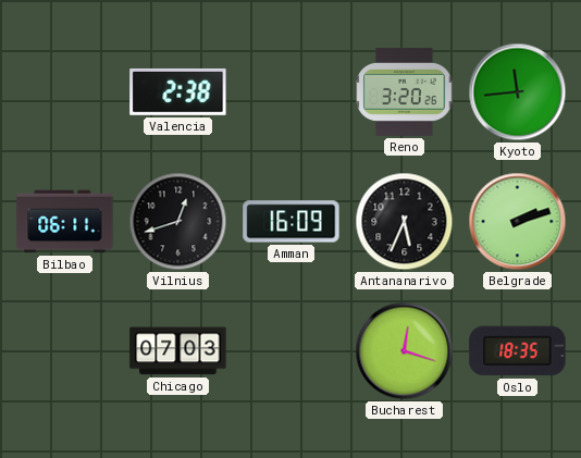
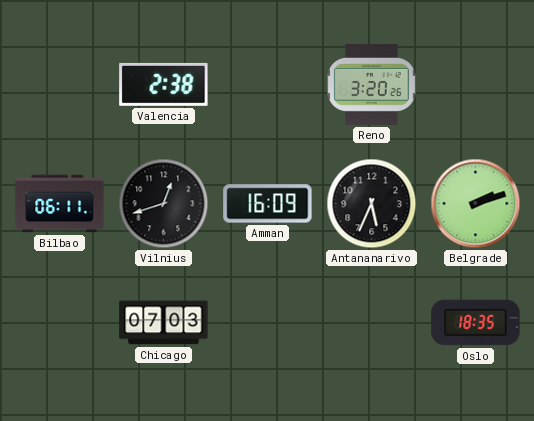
Kyoto: 11:44 -> none (518, 92)
Bucharest: 12:18 -> none (405, 351)
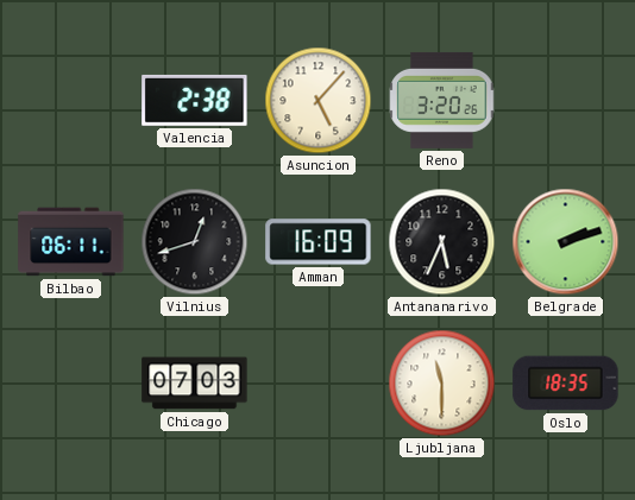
Asuncion: none -> 5:07 (319, 101)
Ljubljana: none -> 11:30 (442, 384)
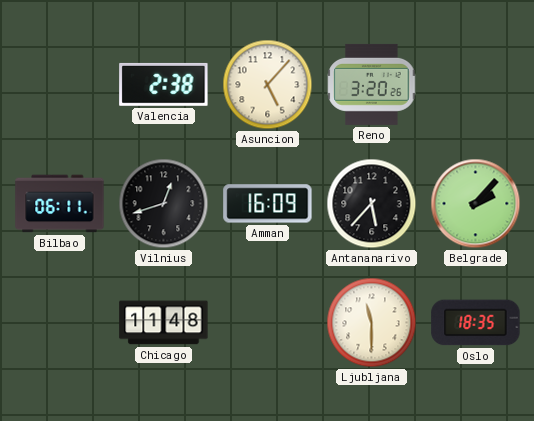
Antananarivo: 5:34 -> 5:37 (372, 204)
Belgrade: 2:12 -> 2:07 (476, 204)
Chicago: 07:03 -> 11:48 (164, 323)
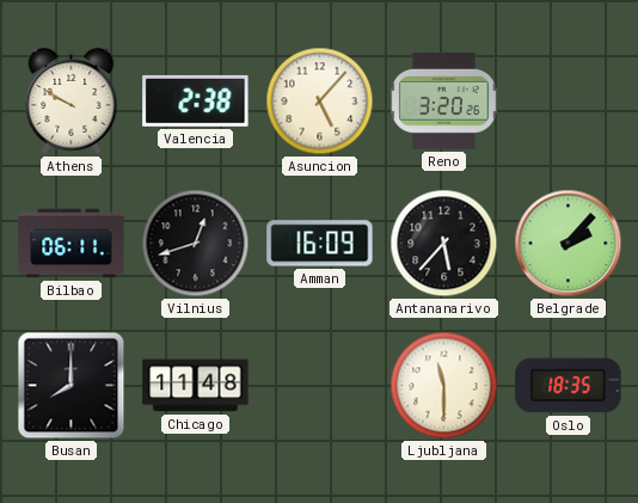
Athens: none -> 9:50 (72, 100)
Busan: none -> 8:00 (72, 386)
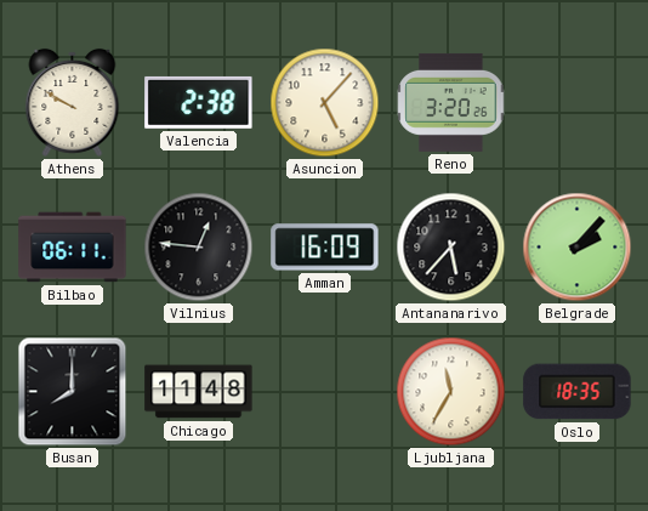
Vilnius: 12:42 -> 12:46 (199, 248)
Ljubljana: 11:30 -> 11:35 (451, 392)
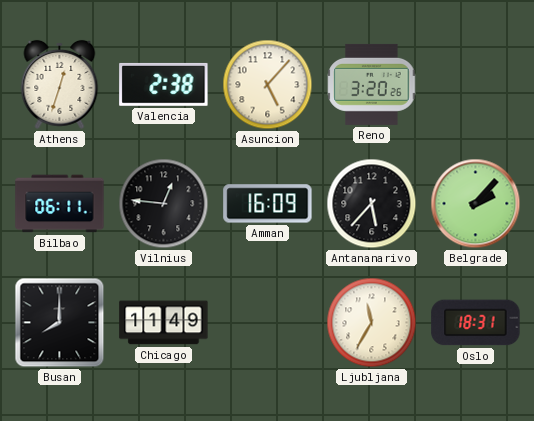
Athens: 9:50 -> 12:33 (60, 84)
Chicago: 11:48 -> 11:49 (164, 323)
Oslo: 18:35 -> 18:31 (476, 323)
